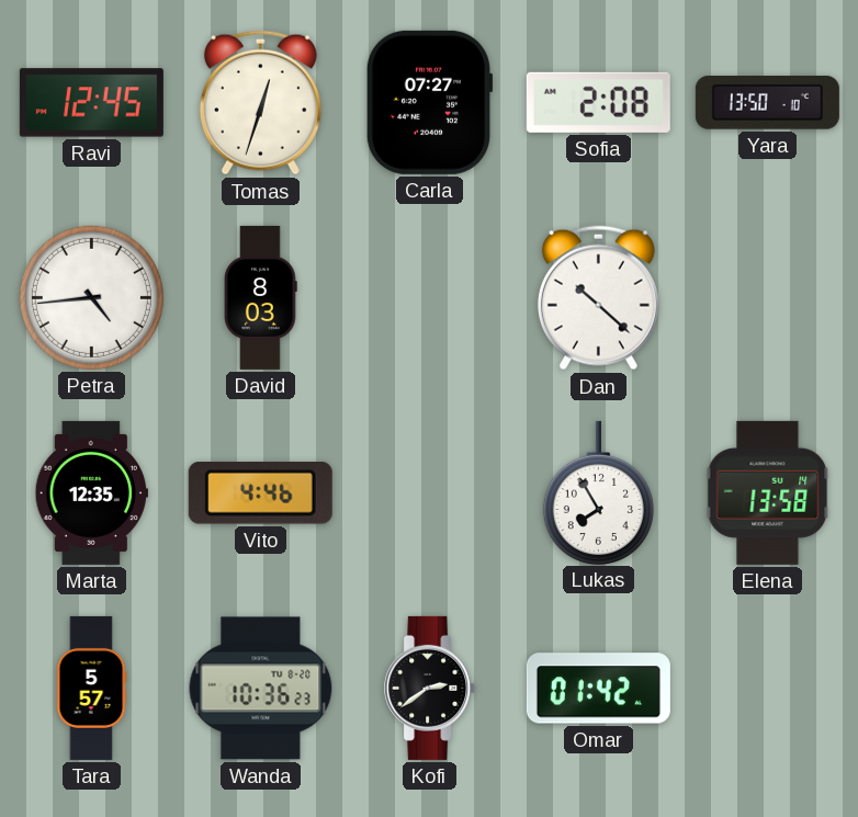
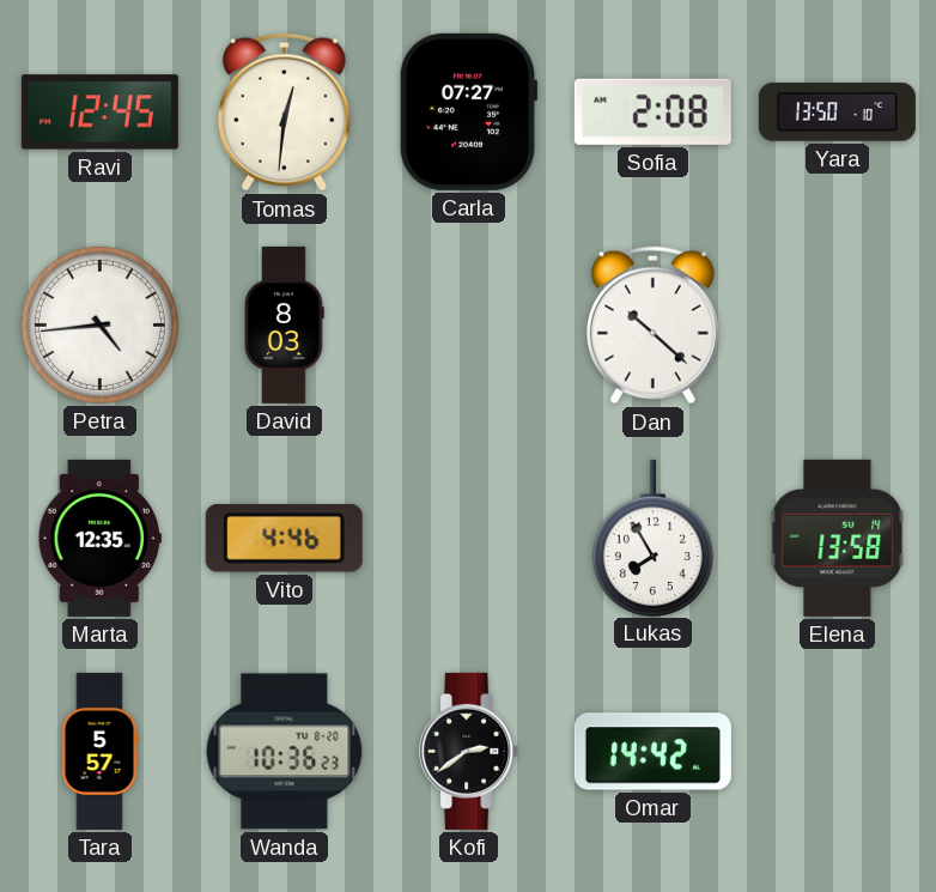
Tomas: 12:33 -> 12:31 (284, 113)
Omar: 01:42 -> 14:42 (652, 752)
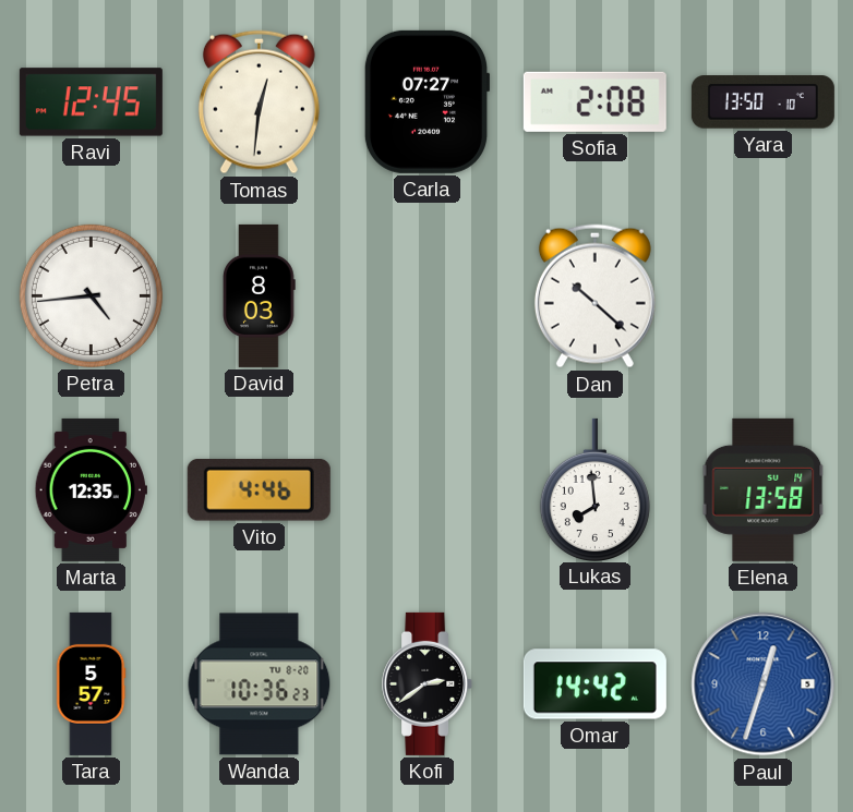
Lukas: 7:55 -> 7:59 (594, 489)
Paul: none -> 12:33 (764, 684)
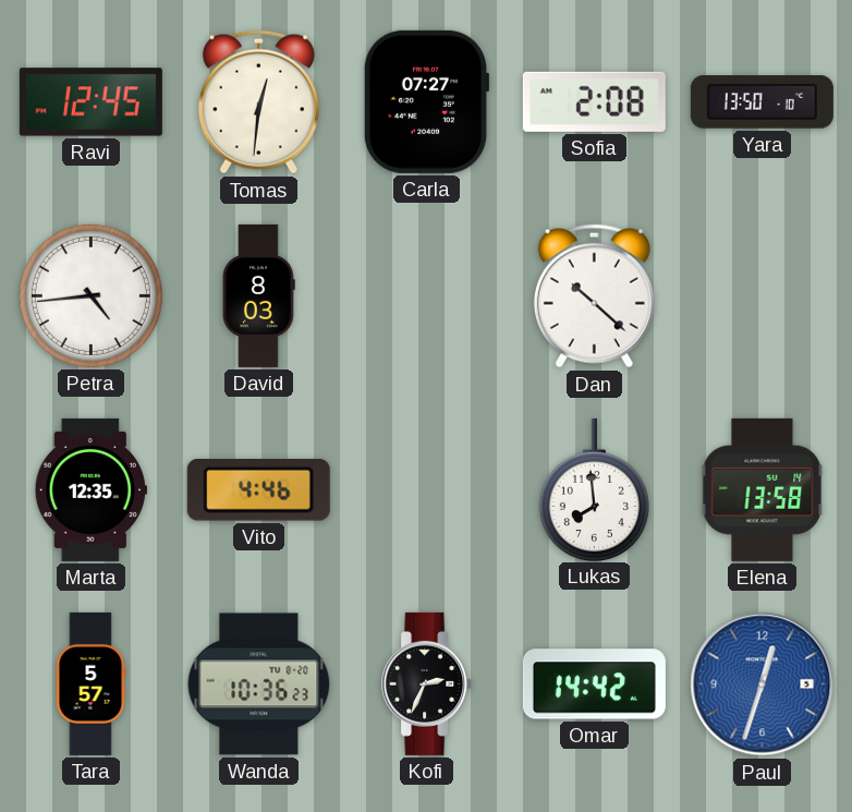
Kofi: 2:39 -> 2:34 (427, 683)
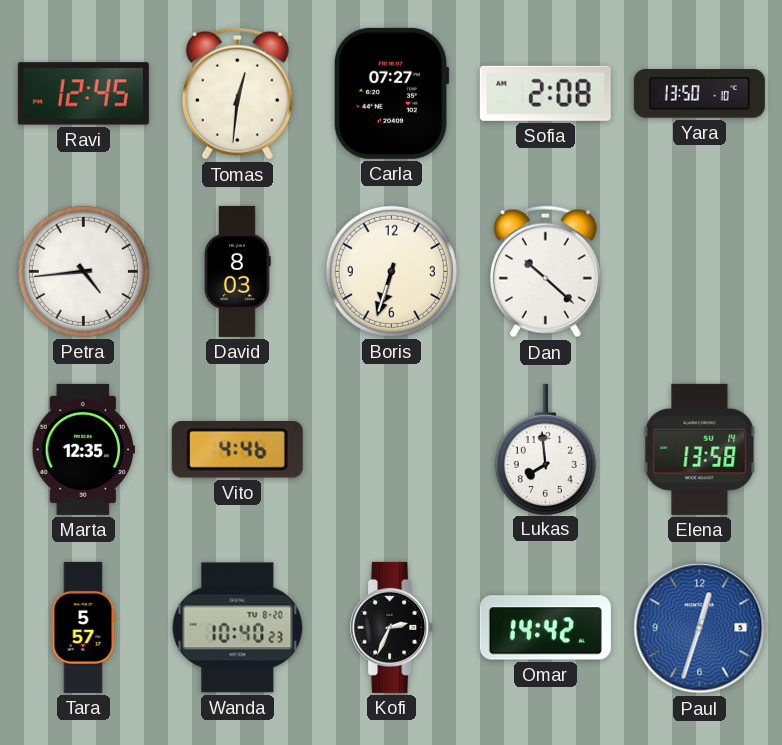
Boris: none -> 6:33 (391, 271)
Wanda: 10:36 -> 10:40 (238, 628)
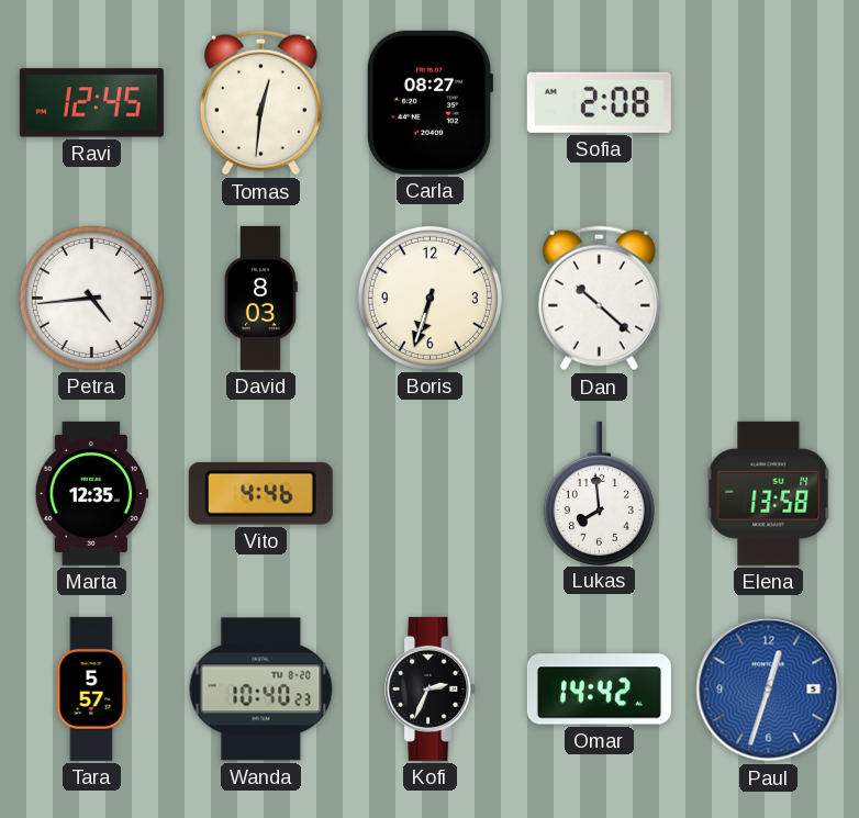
Carla: 07:27 -> 08:27 (430, 102)
Yara: 13:50 -> none (699, 94)
